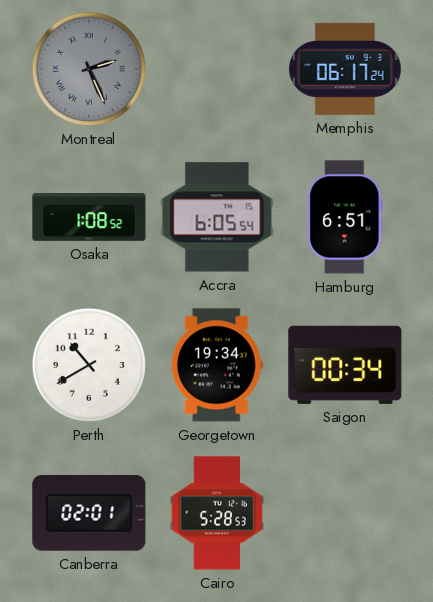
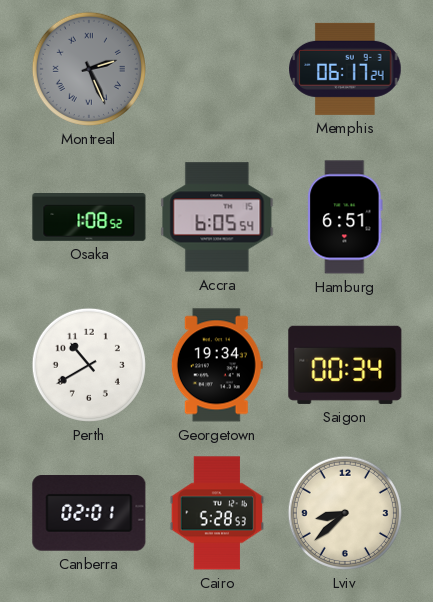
Lviv: none -> 8:38 (345, 513)
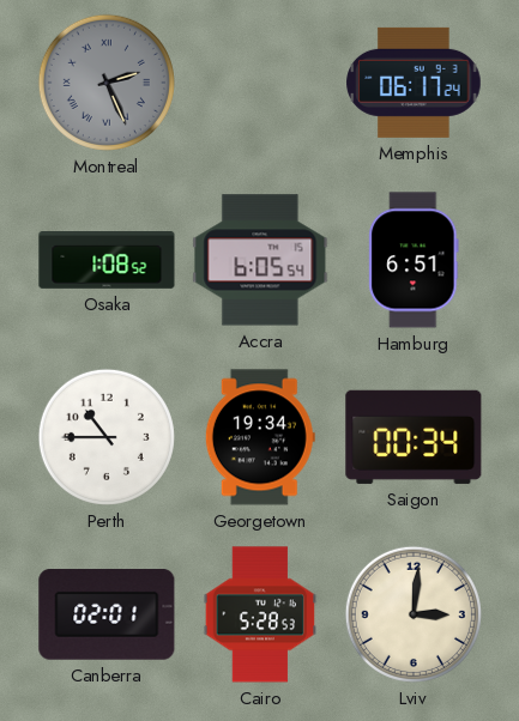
Perth: 10:40 -> 10:45 (107, 437)
Lviv: 8:38 -> 3:01 (414, 614)
